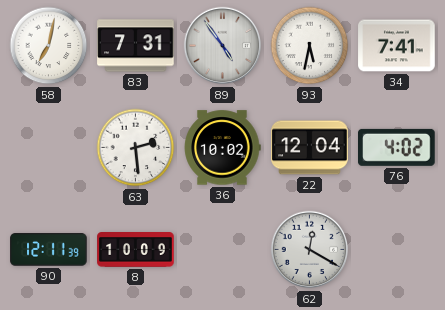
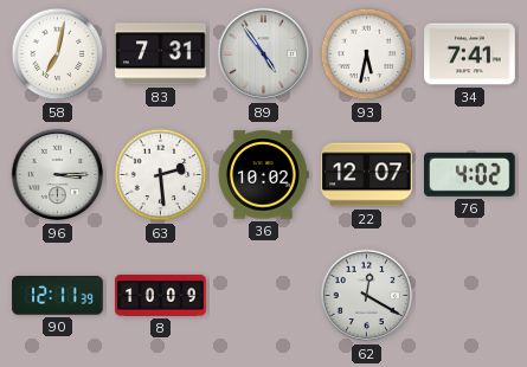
96: none -> 3:15 (58, 175)
22: 12:04 -> 12:07 (367, 175)
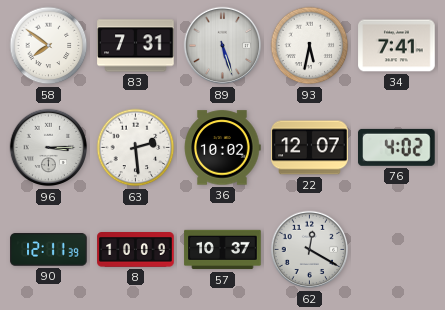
58: 7:02 -> 7:51 (49, 46)
89: 4:54 -> 5:27 (223, 46)
57: none -> 10:37 (223, 250)
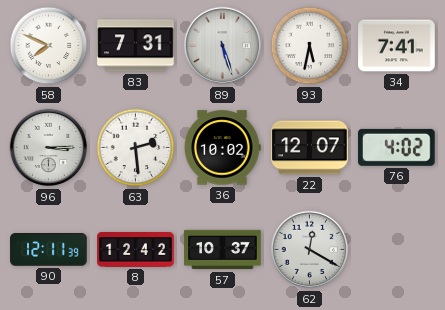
58: 7:51 -> 7:49 (49, 46)
8: 10:09 -> 12:42 (136, 250)
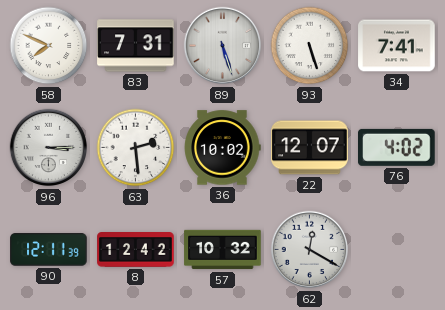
93: 5:32 -> 5:27 (310, 46)
57: 10:37 -> 10:32 (223, 250)
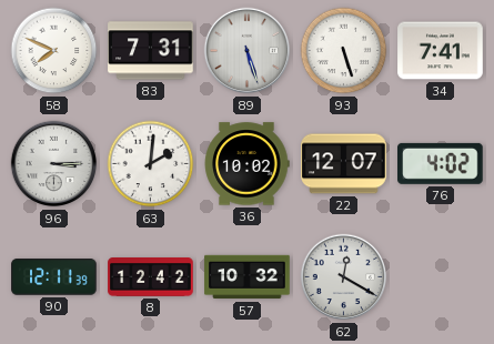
63: 2:29 -> 2:01 (151, 164)
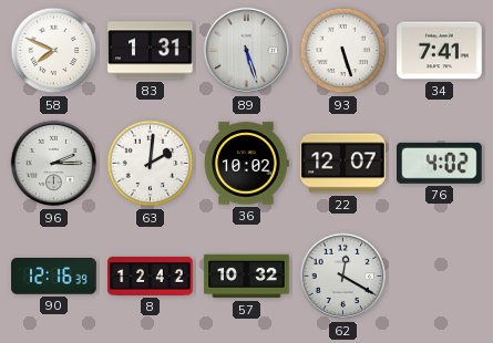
83: 7:31 -> 1:31 (151, 51)
96: 3:15 -> 2:15 (54, 164)
90: 12:11 -> 12:16 (54, 277)
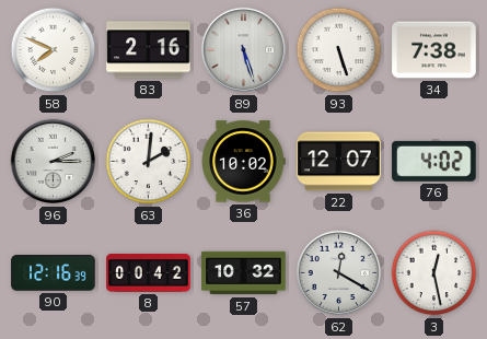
83: 1:31 -> 2:16 (149, 50)
34: 7:41 -> 7:38 (434, 50)
8: 12:42 -> 00:42 (149, 273)
3: none -> 12:28 (434, 273)
